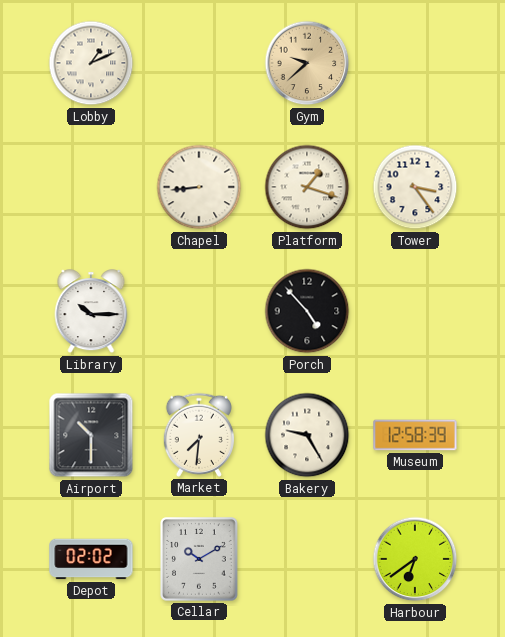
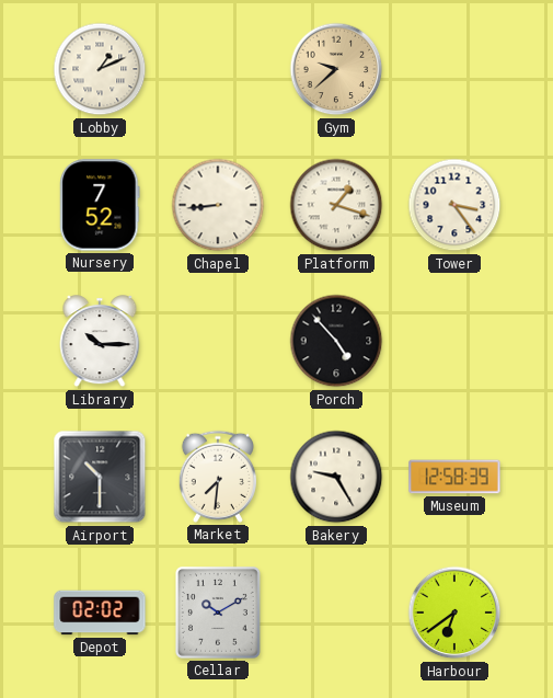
Nursery: none -> 7:52 (100, 205)
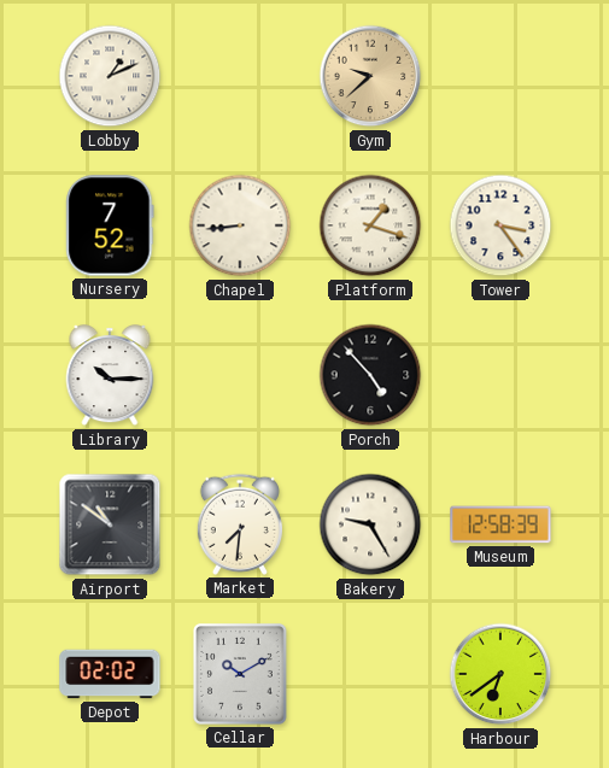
Airport: 10:30 -> 10:51 (110, 524)
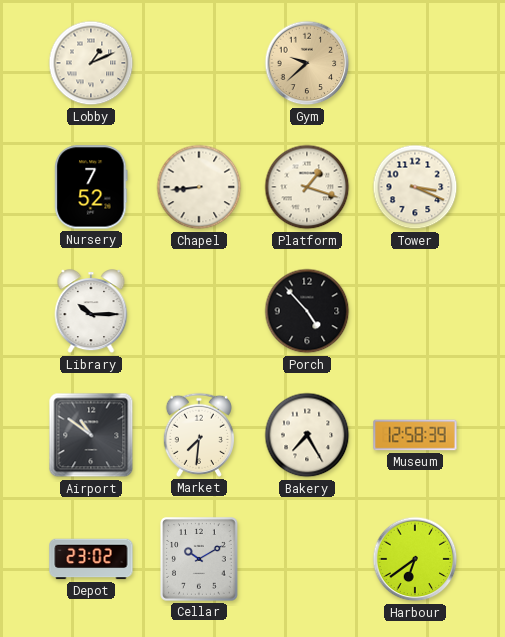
Tower: 3:24 -> 3:19 (415, 187)
Bakery: 9:25 -> 7:25 (307, 435)
Depot: 02:02 -> 23:02 (91, 559)
